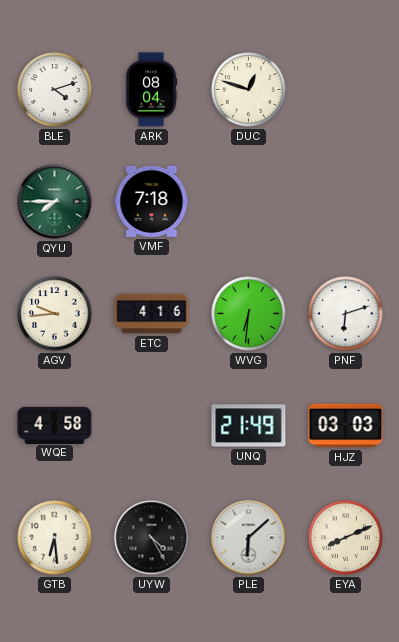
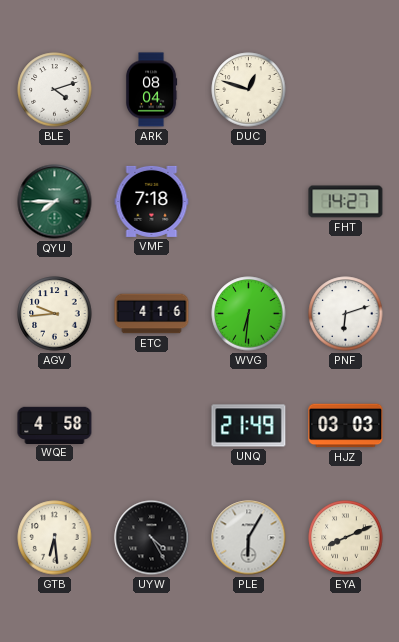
FHT: none -> 14:27 (346, 202)
PLE: 6:08 -> 6:05 (249, 538)
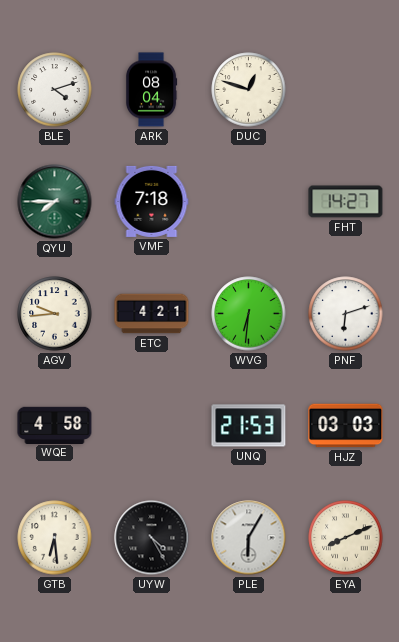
ETC: 4:16 -> 4:21 (152, 314)
UNQ: 21:49 -> 21:53 (249, 426)
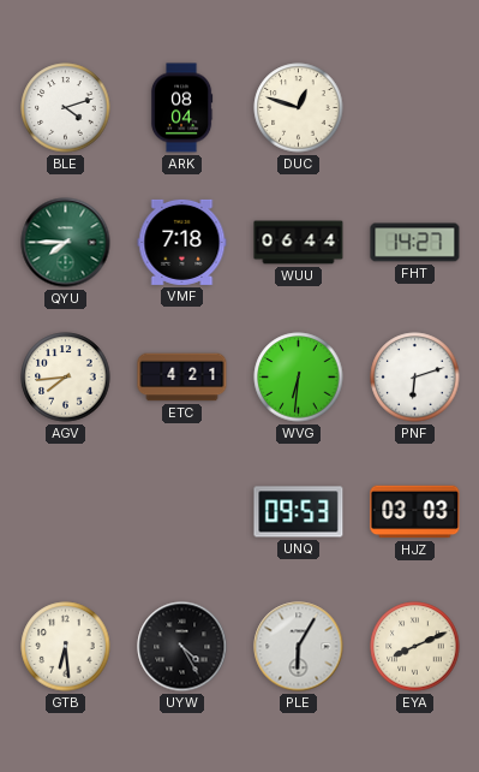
WUU: none -> 06:44 (299, 243)
AGV: 9:44 -> 7:44 (66, 378)
WQE: 4:58 -> none (55, 425)
UNQ: 21:53 -> 09:53 (299, 512)
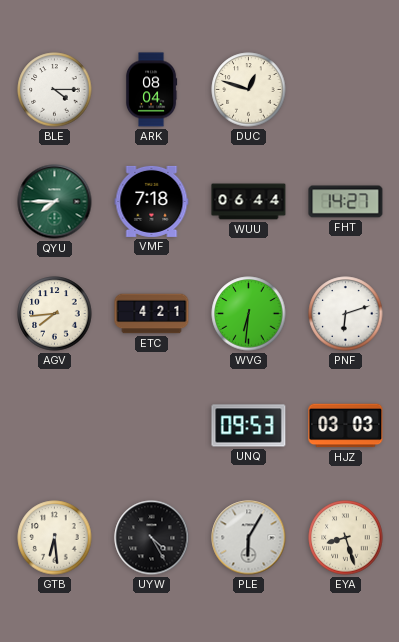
BLE: 4:12 -> 4:15 (55, 90)
EYA: 8:11 -> 8:27 (346, 538)
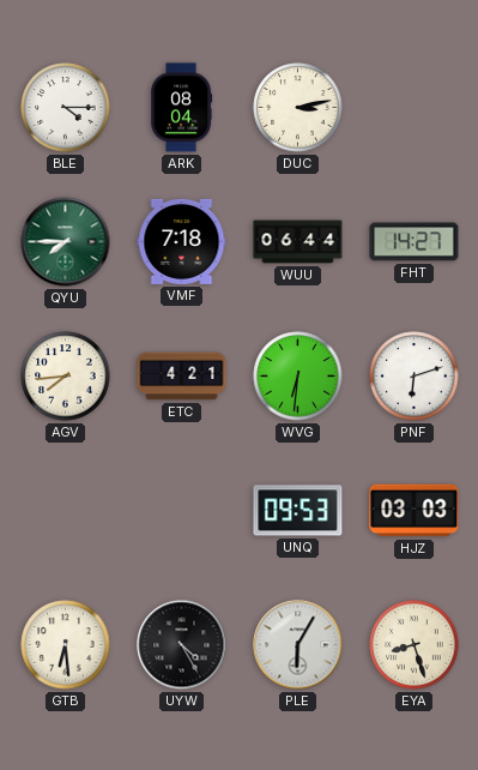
DUC: 12:48 -> 3:13 (298, 108)
